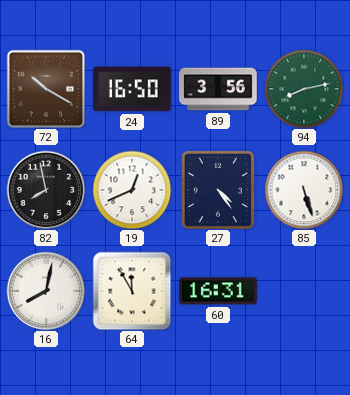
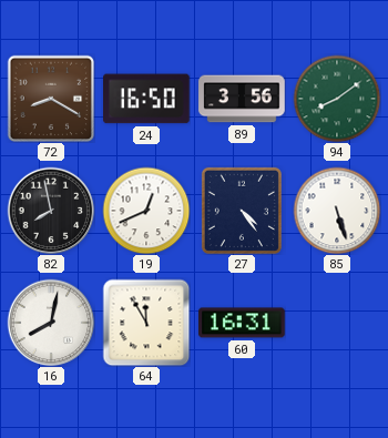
72: 10:20 -> 8:20 (51, 99)
94: 8:13 -> 8:09 (337, 99)
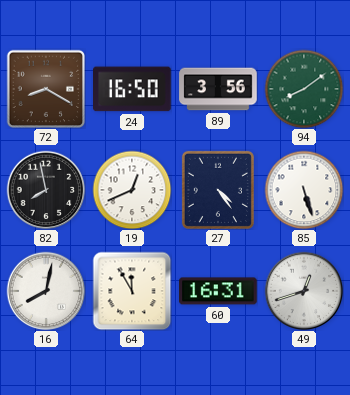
49: none -> 12:42 (304, 291)
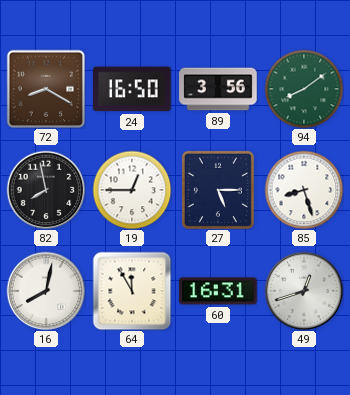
19: 12:41 -> 12:45 (132, 190)
27: 4:24 -> 5:15 (218, 190)
85: 5:27 -> 8:27 (304, 190)
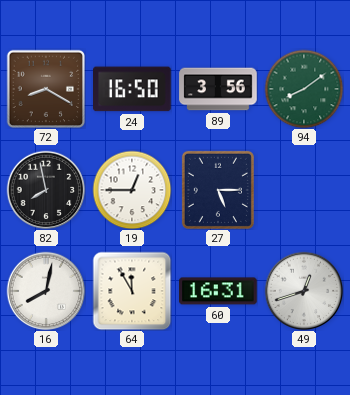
85: 8:27 -> none (304, 190)
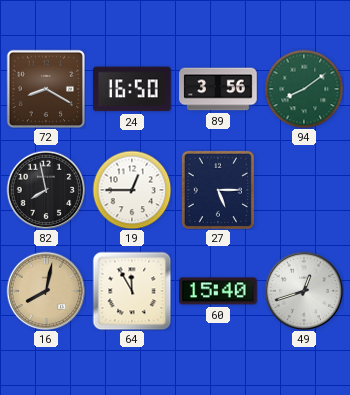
16 dial: white -> champagne (46, 291)
60: 16:31 -> 15:40 (218, 291)
